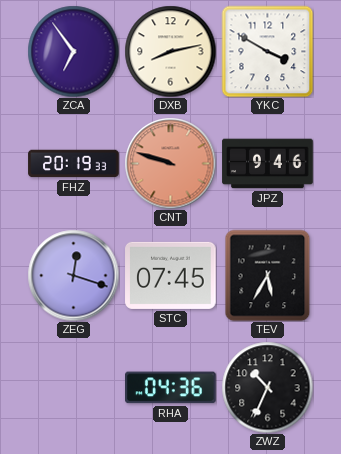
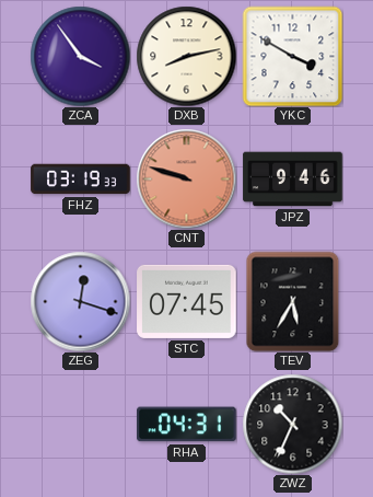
ZCA: 6:54 -> 3:54 (80, 56)
FHZ: 20:19 -> 03:19 (81, 180)
RHA: 04:36 -> 04:31 (187, 425)
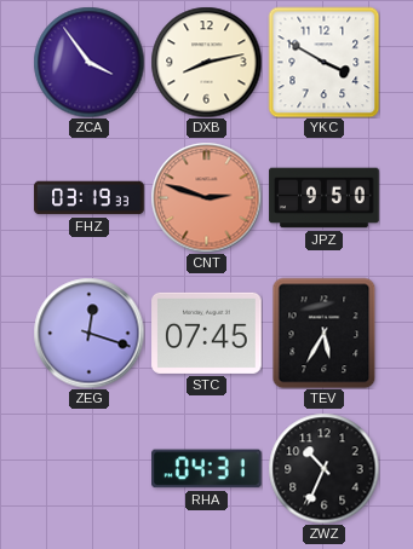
CNT: 9:48 -> 2:48 (206, 197)
JPZ: 9:46 -> 9:50 (325, 198)
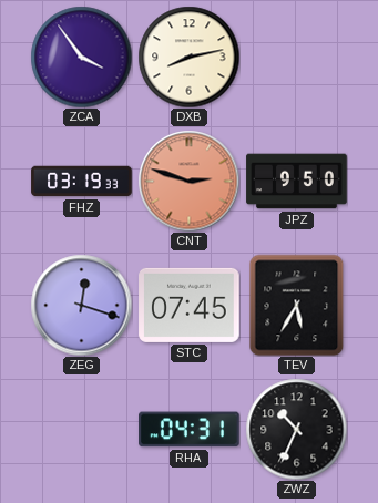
YKC: 3:50 -> none (323, 62)
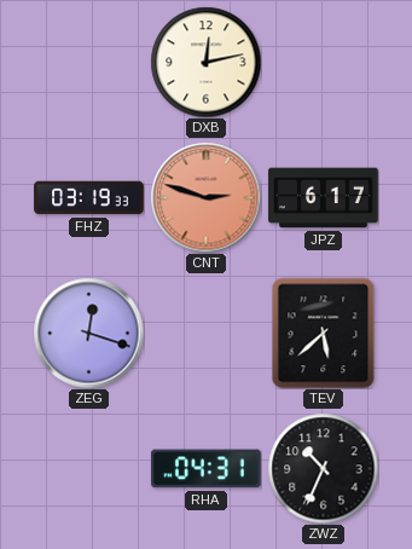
ZCA: 3:54 -> none (81, 57)
DXB: 8:13 -> 12:13 (205, 62)
JPZ: 9:50 -> 6:17 (324, 198)
STC: 07:45 -> none (190, 305)
TEV: 5:35 -> 5:38 (324, 333)
